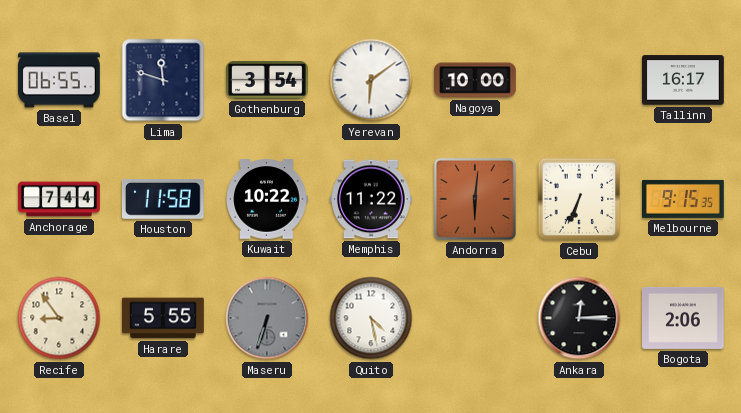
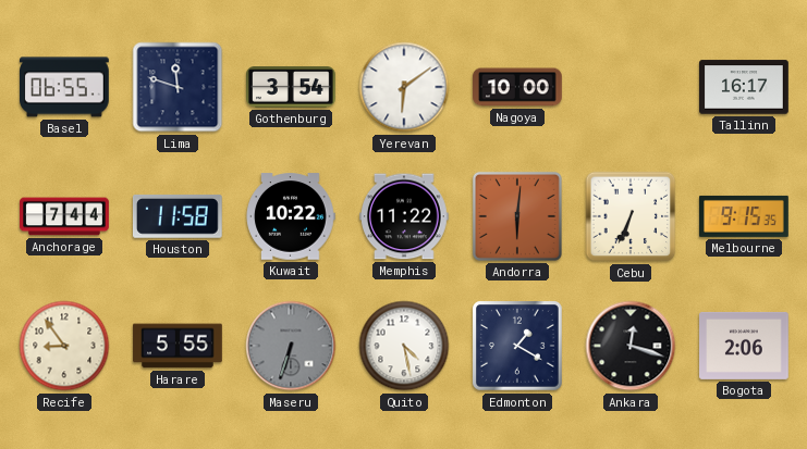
Edmonton: none -> 1:20 (517, 346)
Ankara: 12:15 -> 12:18 (631, 346)
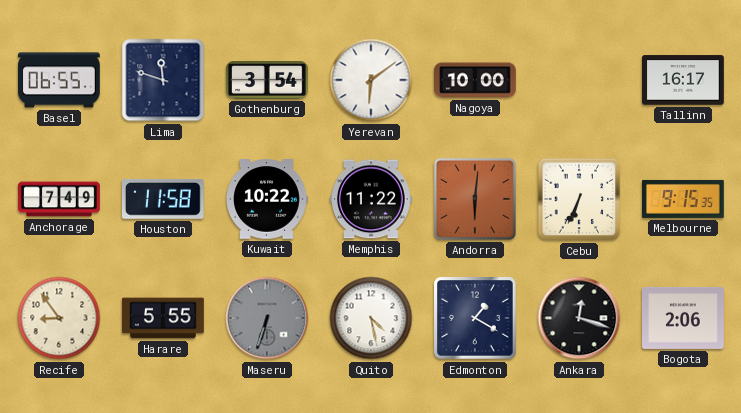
Anchorage: 7:44 -> 7:49 (59, 199)
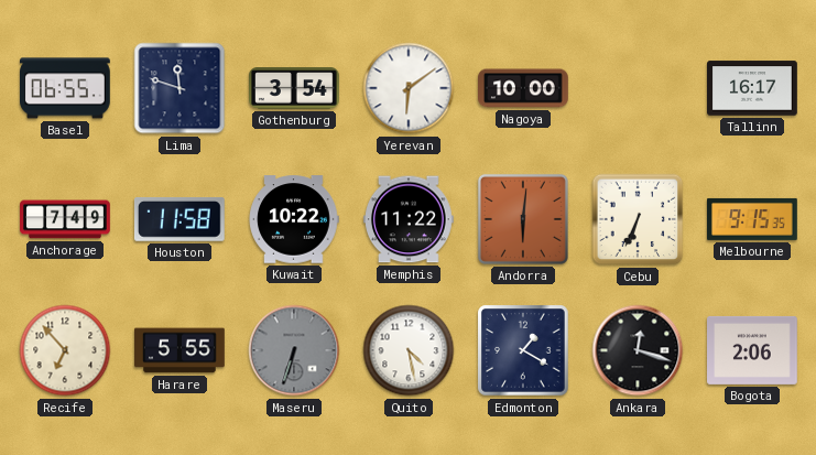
Recife: 8:54 -> 6:53 (65, 350)
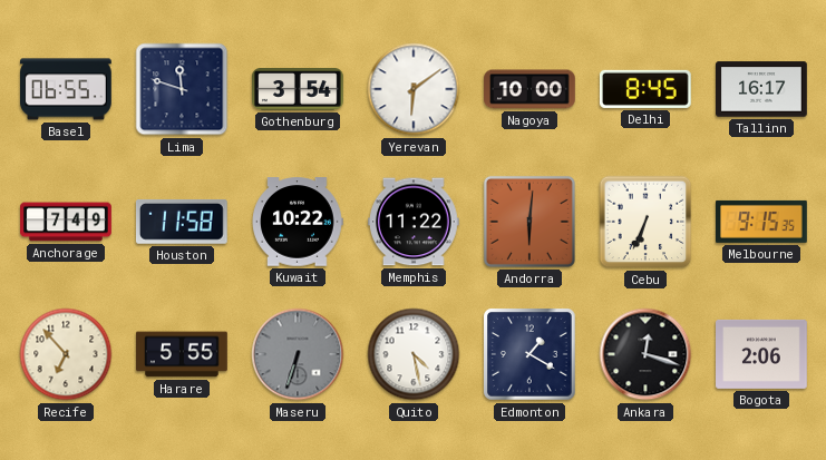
Delhi: none -> 8:45 (645, 89)
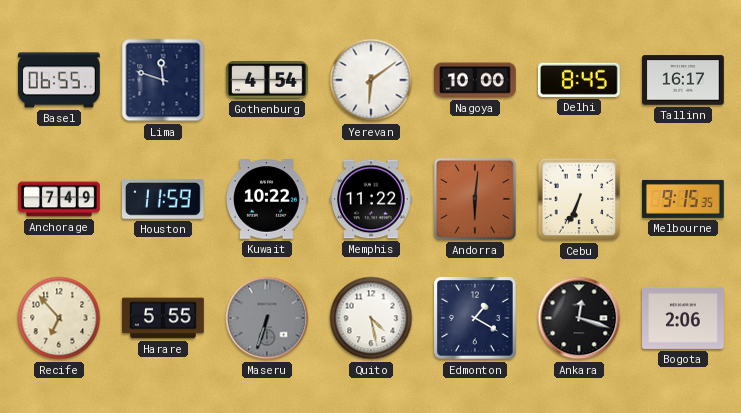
Gothenburg: 3:54 -> 4:54 (268, 81)
Houston: 11:58 -> 11:59 (163, 199)
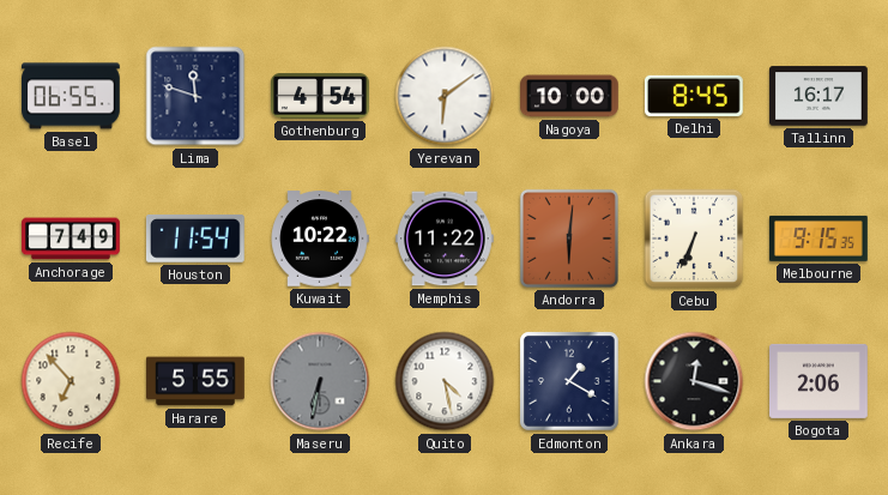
Houston: 11:59 -> 11:54 (195, 239)
Maseru: 6:33 -> 6:32 (320, 381)
